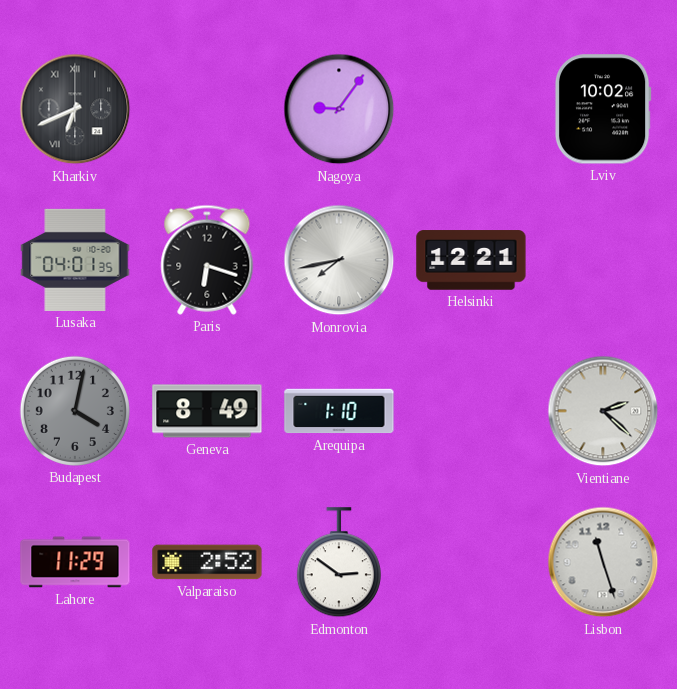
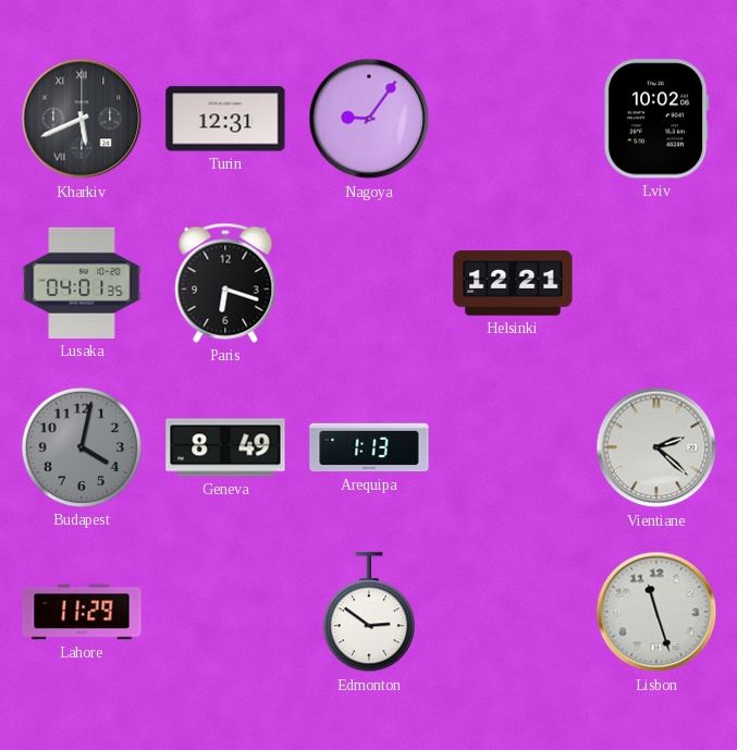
Kharkiv: 6:41 -> 5:41 (82, 119)
Turin: none -> 12:31 (225, 119)
Monrovia: 7:43 -> none (339, 260)
Arequipa: 1:10 -> 1:13 (369, 447)
Valparaiso: 2:52 -> none (207, 562)
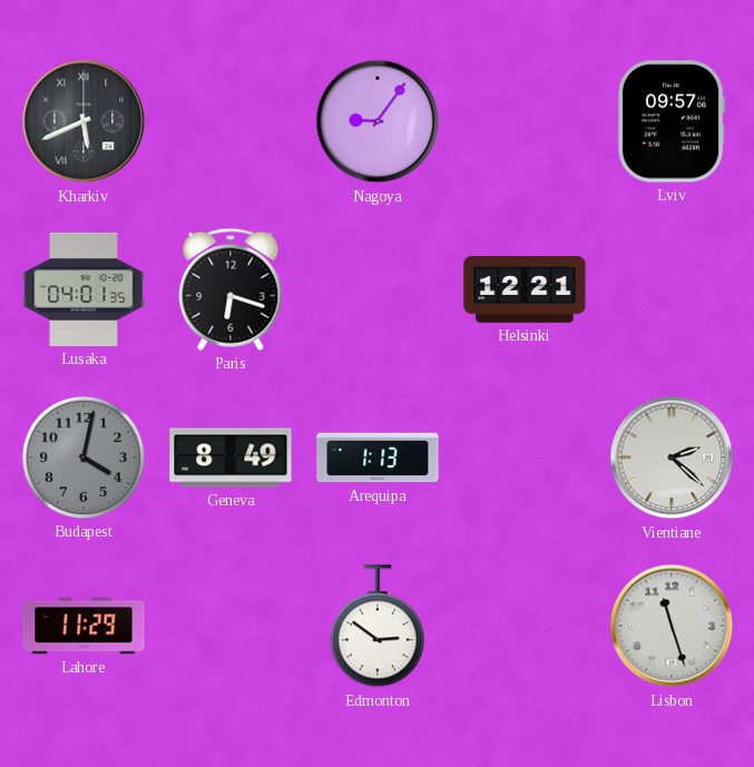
Turin: 12:31 -> none (225, 119)
Lviv: 10:02 -> 09:57 (672, 121)
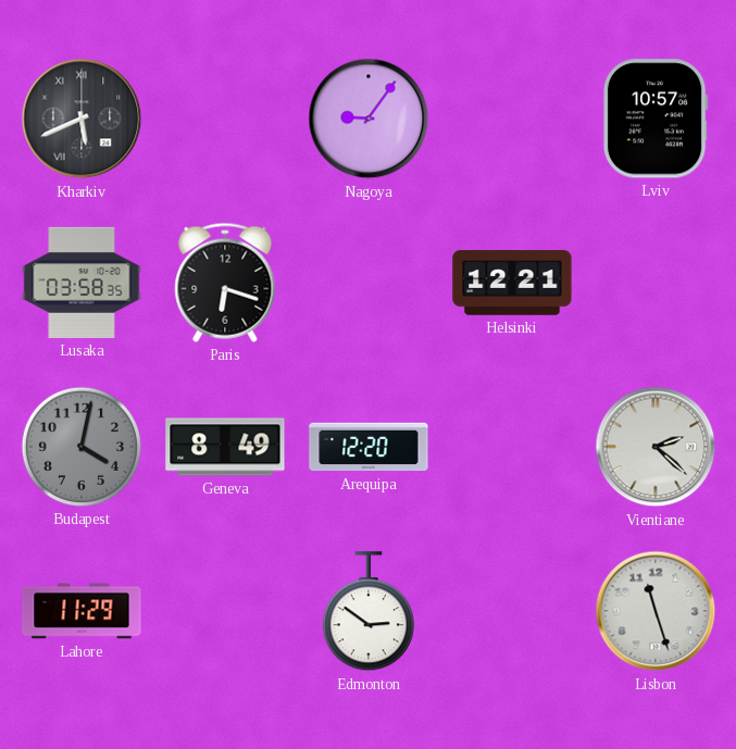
Lviv: 09:57 -> 10:57 (656, 118)
Lusaka: 04:01 -> 03:58 (82, 283)
Arequipa: 1:13 -> 12:20 (369, 447)
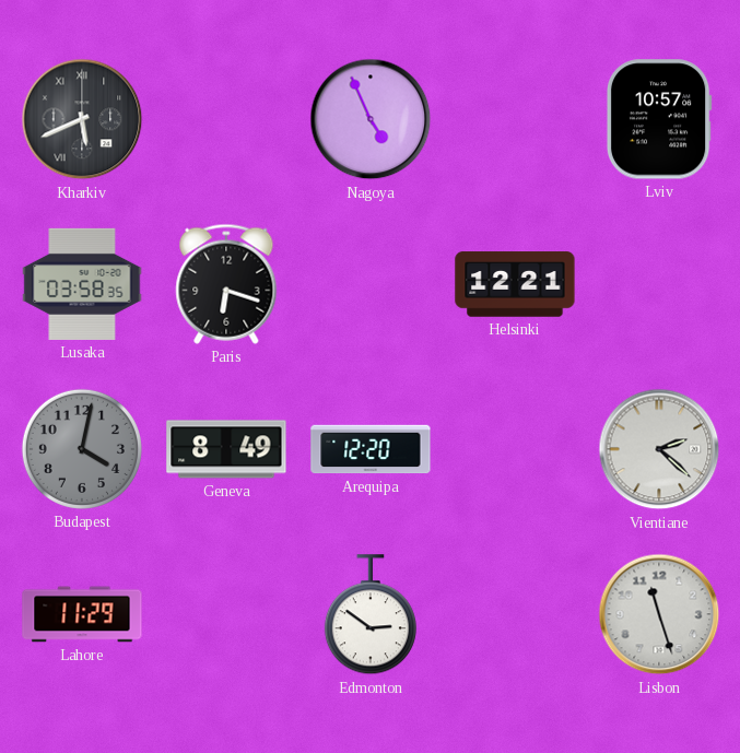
Nagoya: 9:06 -> 4:56 (371, 119)
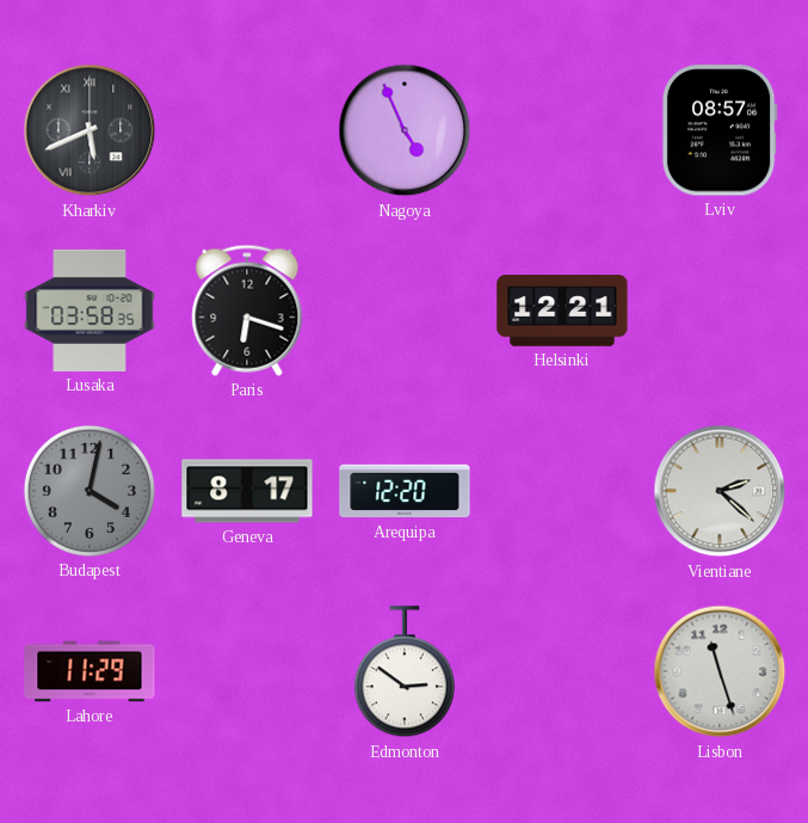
Lviv: 10:57 -> 08:57 (720, 130)
Geneva: 8:49 -> 8:17 (247, 491)
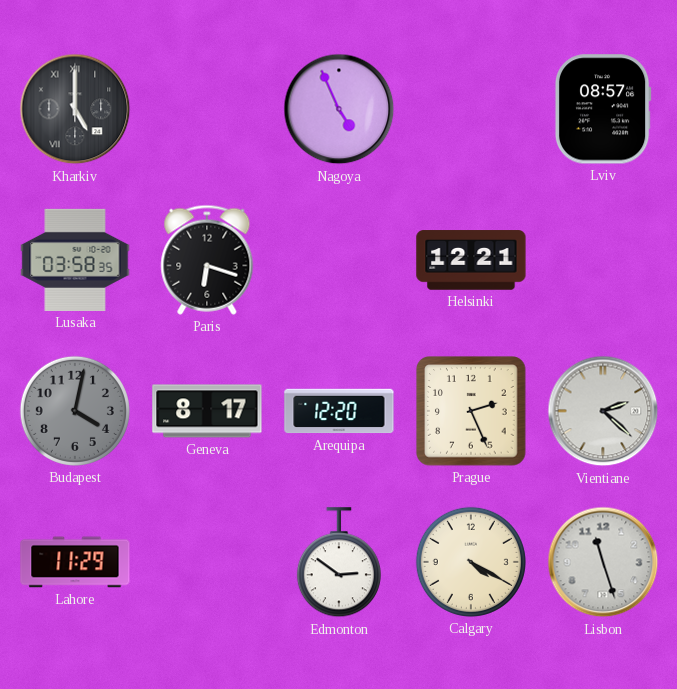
Kharkiv: 5:41 -> 5:00 (75, 109)
Prague: none -> 2:26 (471, 411)
Calgary: none -> 4:20 (471, 562)
